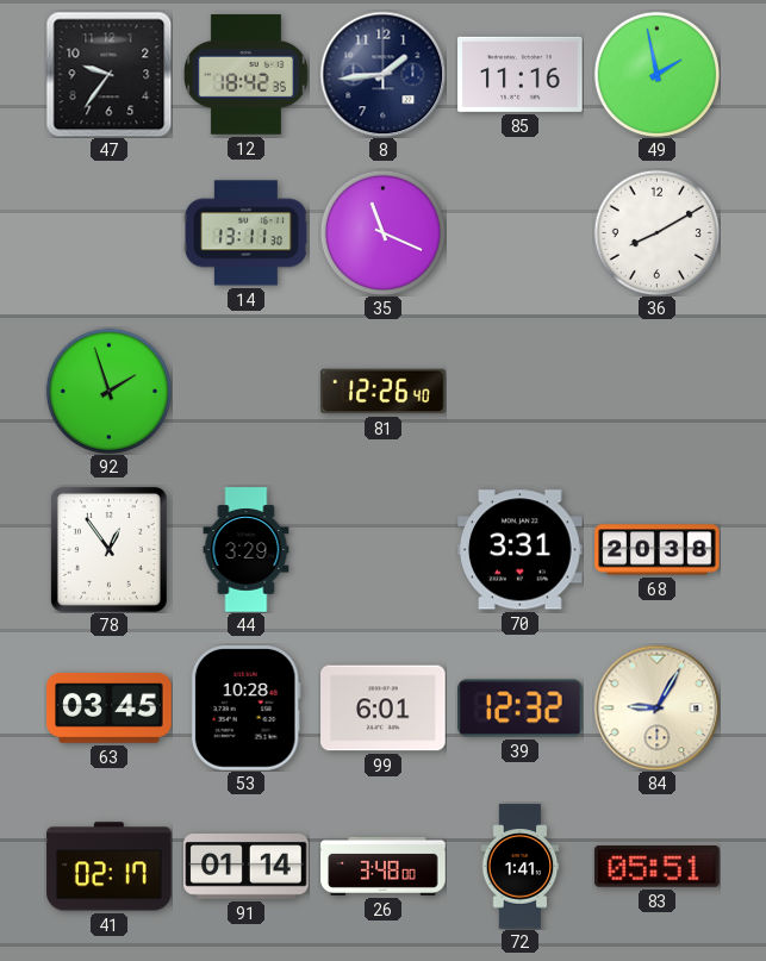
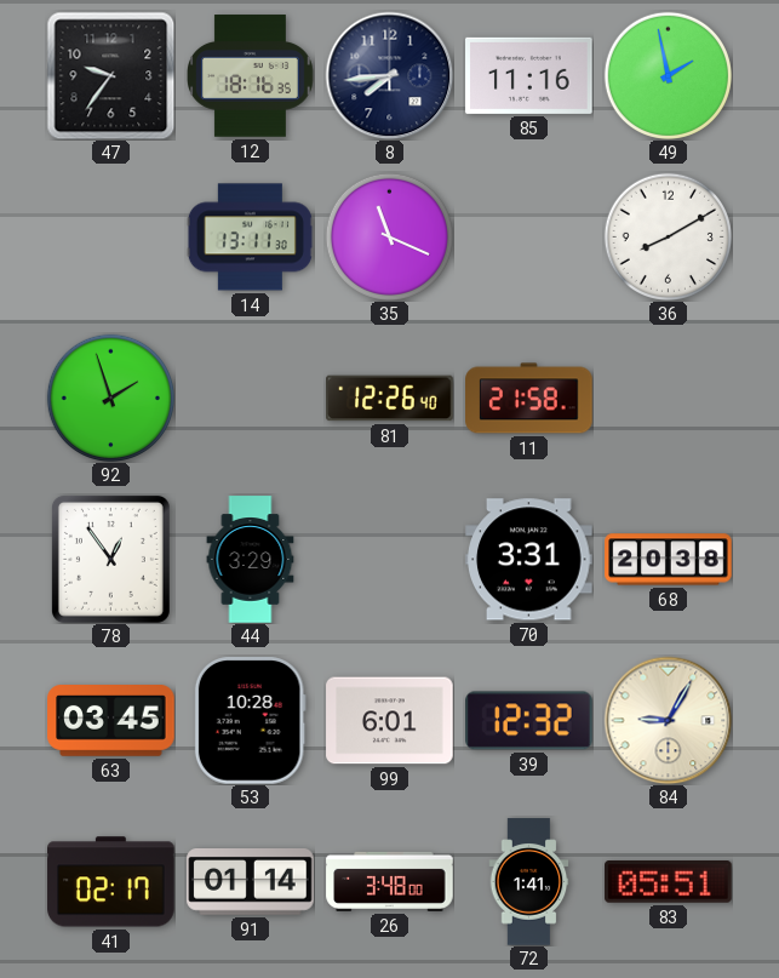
12: 18:42 -> 18:16 (251, 76)
8: 1:44 -> 7:44 (389, 75)
11: none -> 21:58 (529, 399)
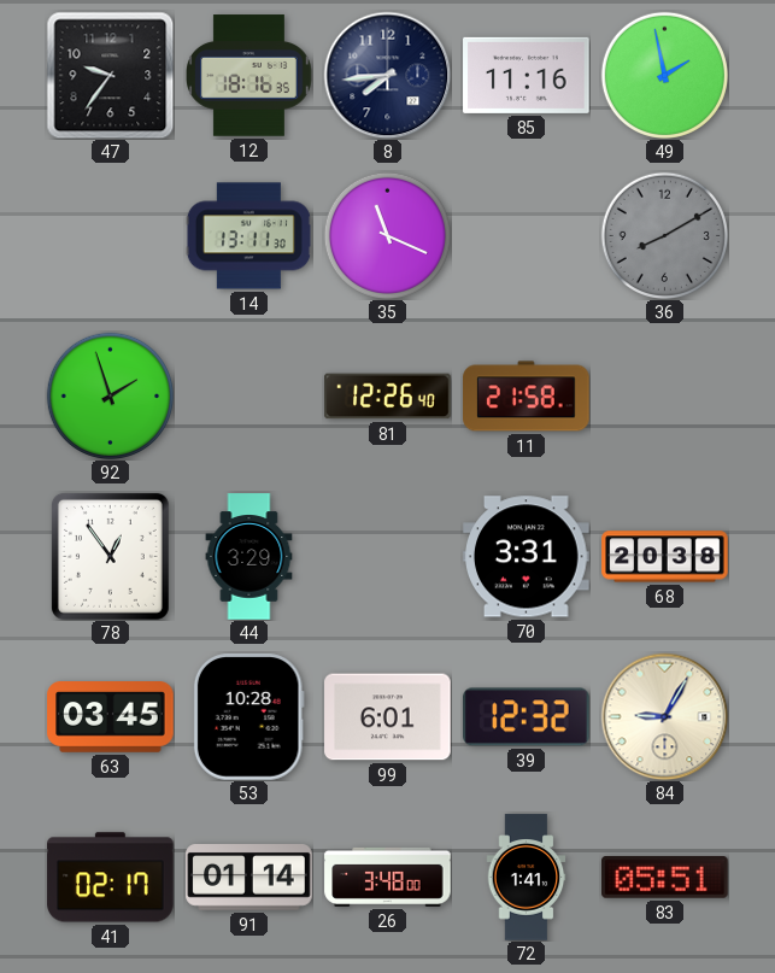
36 dial: white -> grey (664, 235)
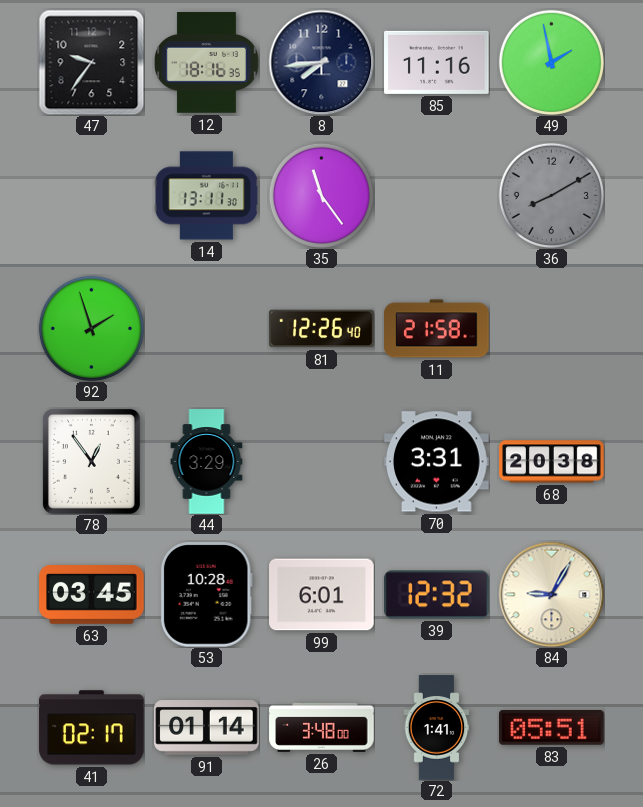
35: 11:19 -> 11:24 (321, 195)
